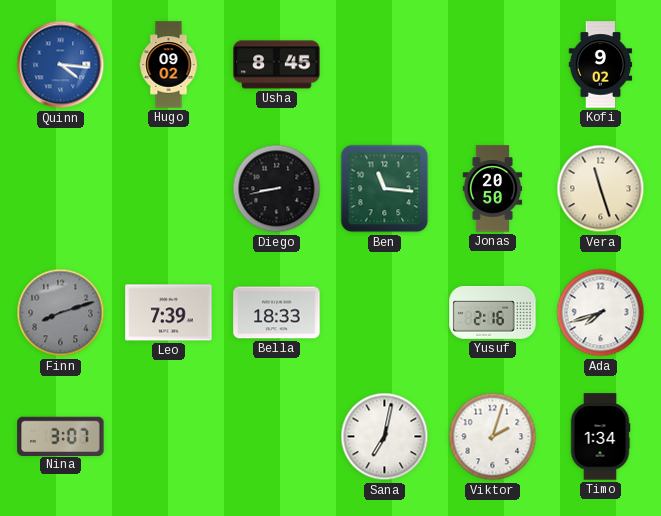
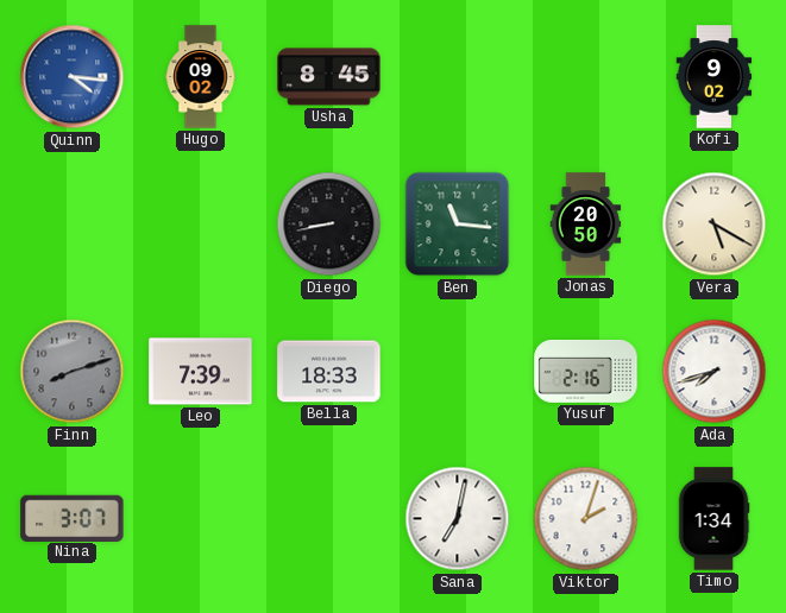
Vera: 11:27 -> 5:20 (715, 225)
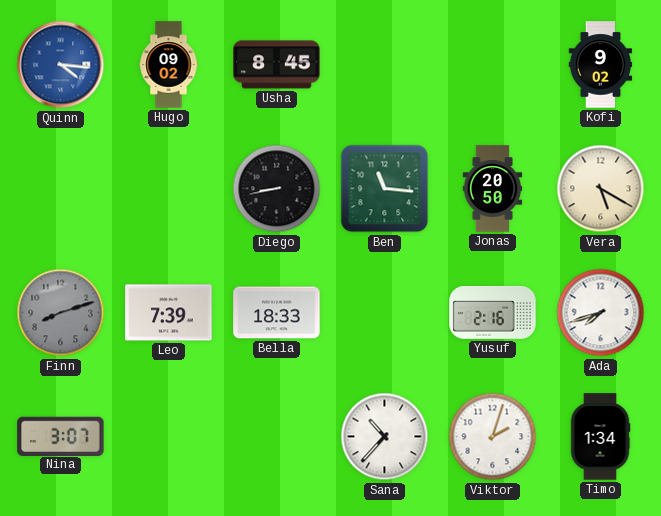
Sana: 7:02 -> 10:37 (385, 437)
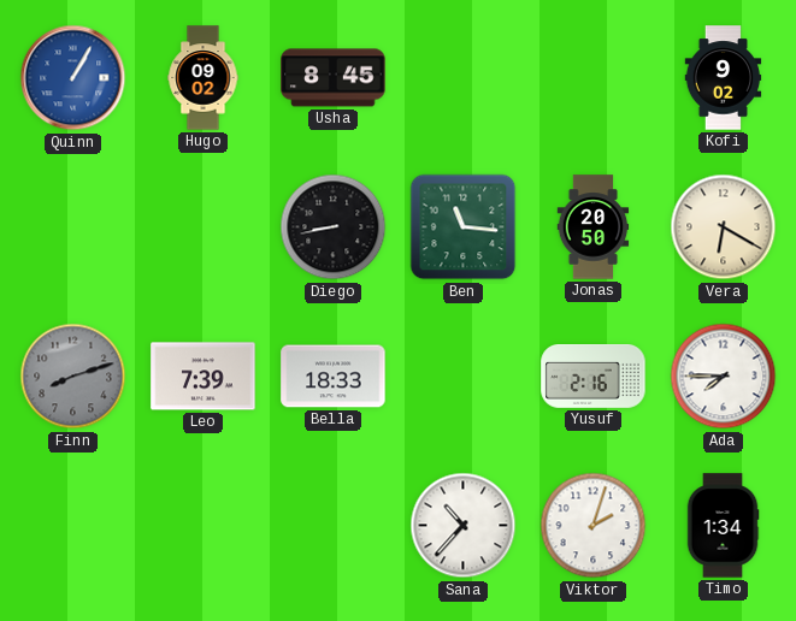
Quinn: 4:16 -> 1:05 (73, 78)
Vera: 5:20 -> 6:20 (724, 227)
Ada: 7:42 -> 7:45 (724, 377)
Nina: 3:07 -> none (61, 436)
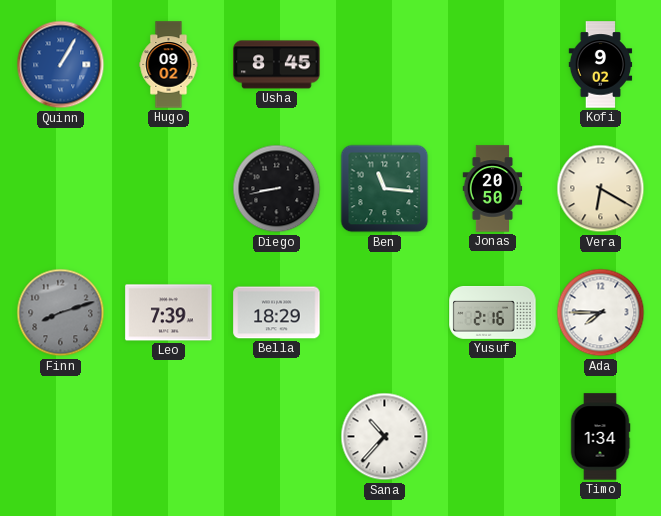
Bella: 18:33 -> 18:29 (277, 313)
Viktor: 2:03 -> none (594, 526)
